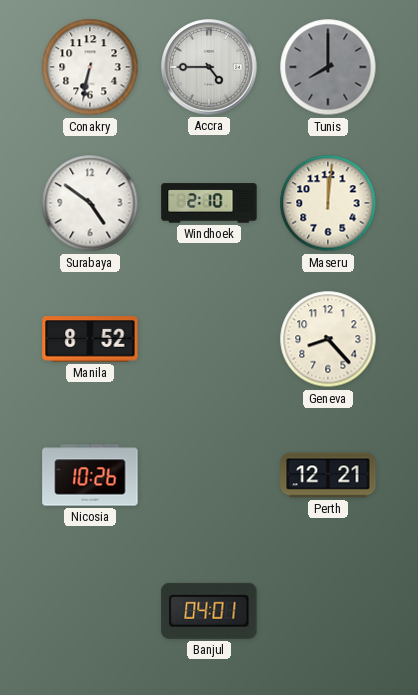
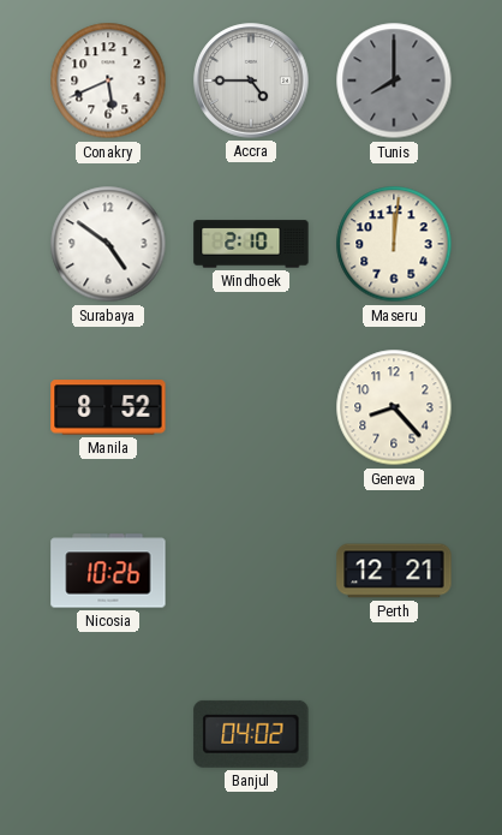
Conakry: 6:32 -> 5:41 (108, 80)
Banjul: 04:01 -> 04:02 (251, 734)
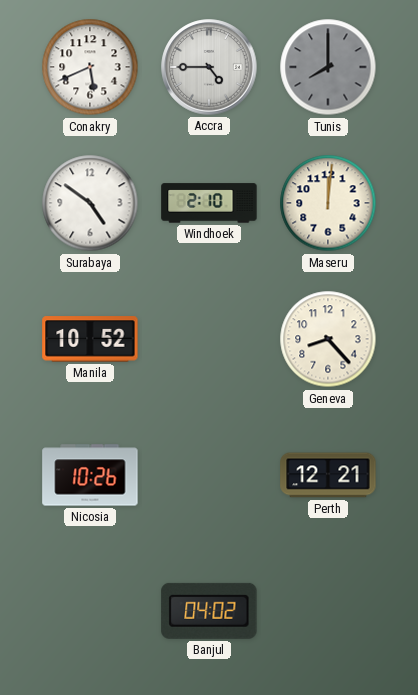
Manila: 8:52 -> 10:52 (90, 339)
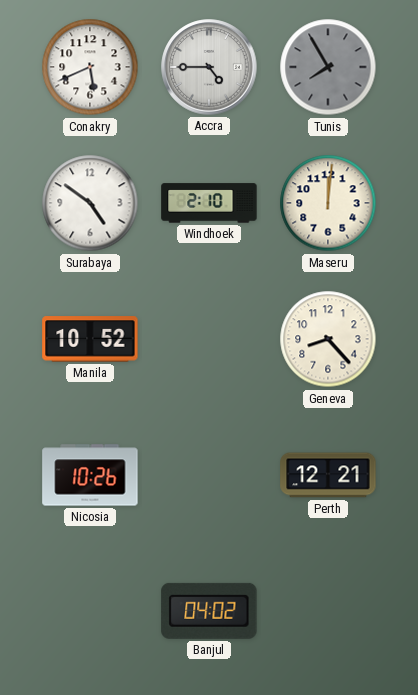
Tunis: 8:00 -> 7:55 (328, 67)
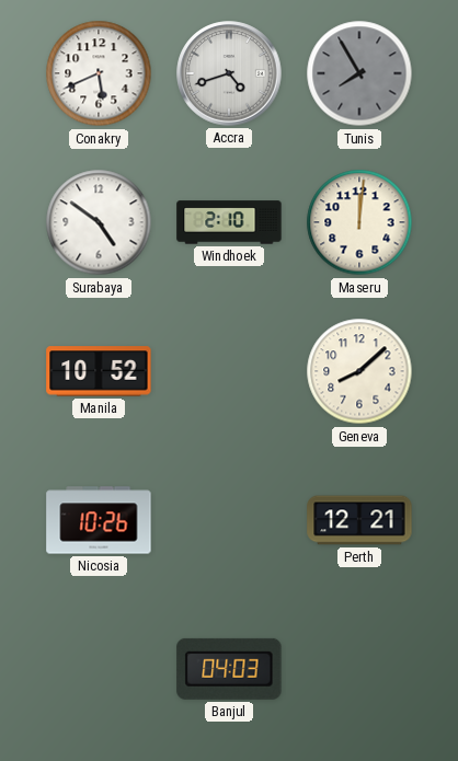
Accra: 4:45 -> 4:42 (229, 73)
Geneva: 8:23 -> 8:08 (359, 371)
Banjul: 04:02 -> 04:03 (229, 669)
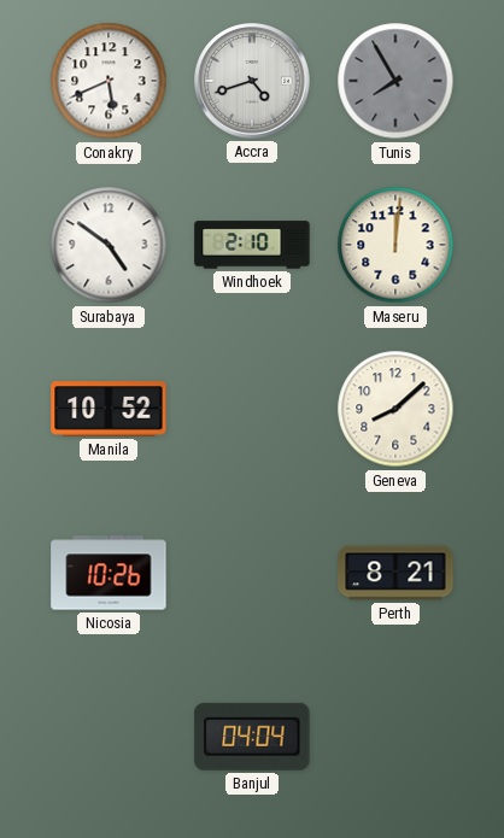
Perth: 12:21 -> 8:21 (395, 573)
Banjul: 04:03 -> 04:04 (252, 737)
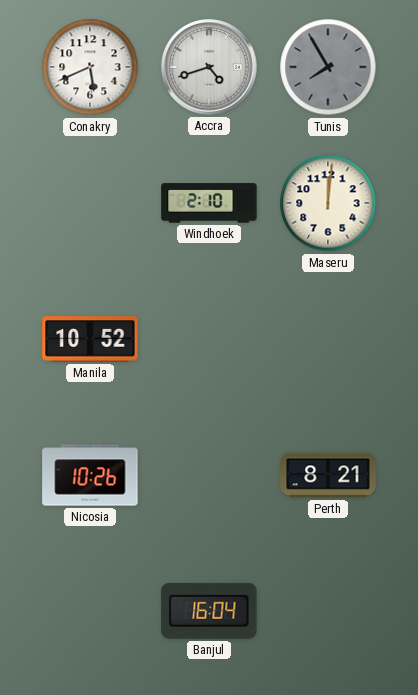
Surabaya: 4:51 -> none (109, 245)
Geneva: 8:08 -> none (395, 409)
Banjul: 04:04 -> 16:04 (209, 611)
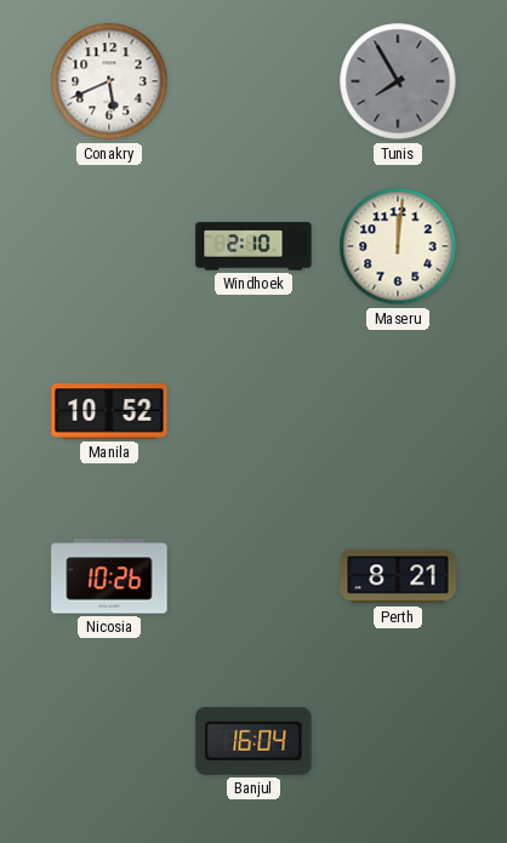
Accra: 4:42 -> none (209, 67)
